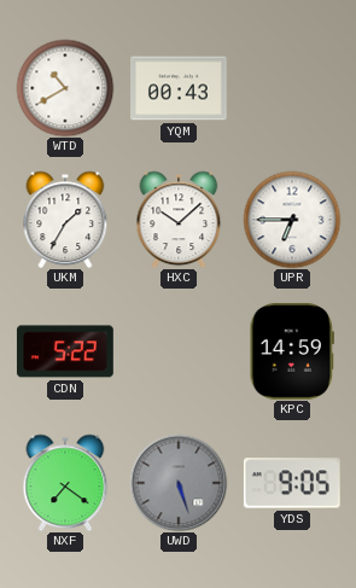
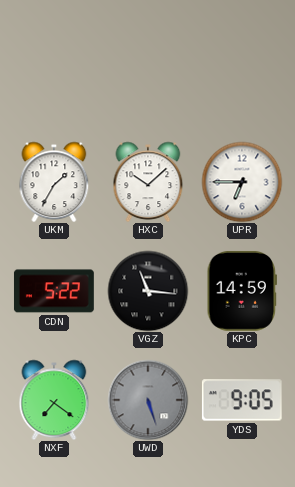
WTD: 10:40 -> none (65, 88)
YQM: 00:43 -> none (180, 88)
VGZ: none -> 11:16 (148, 291)
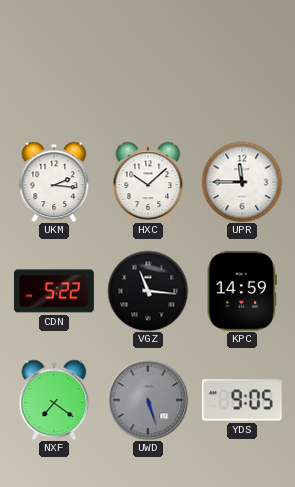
UKM: 1:35 -> 2:16 (54, 182)
UPR: 6:45 -> 11:45 (242, 182)
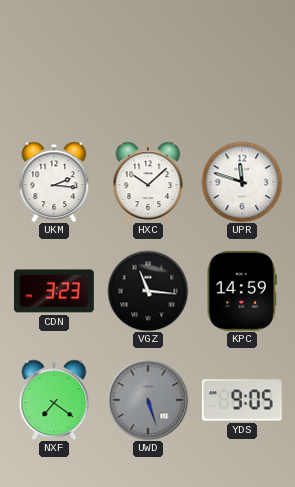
UPR: 11:45 -> 11:48 (242, 182)
CDN: 5:22 -> 3:23 (54, 291)
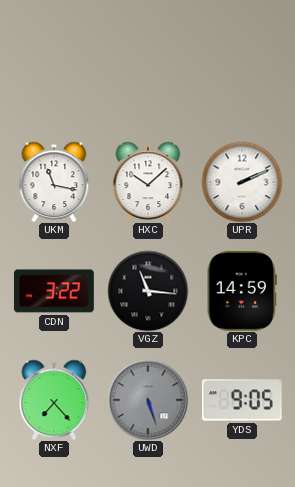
UKM: 2:16 -> 11:17 (54, 182)
UPR: 11:48 -> 2:11 (242, 182)
CDN: 3:23 -> 3:22 (54, 291)
NXF: 7:21 -> 7:23 (54, 400)
